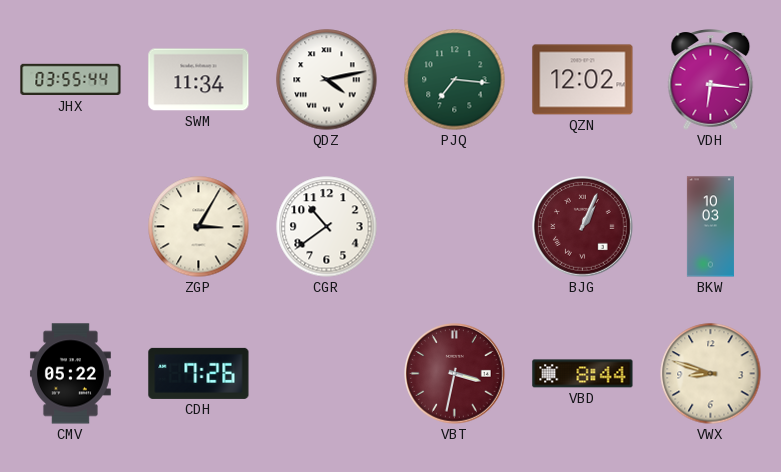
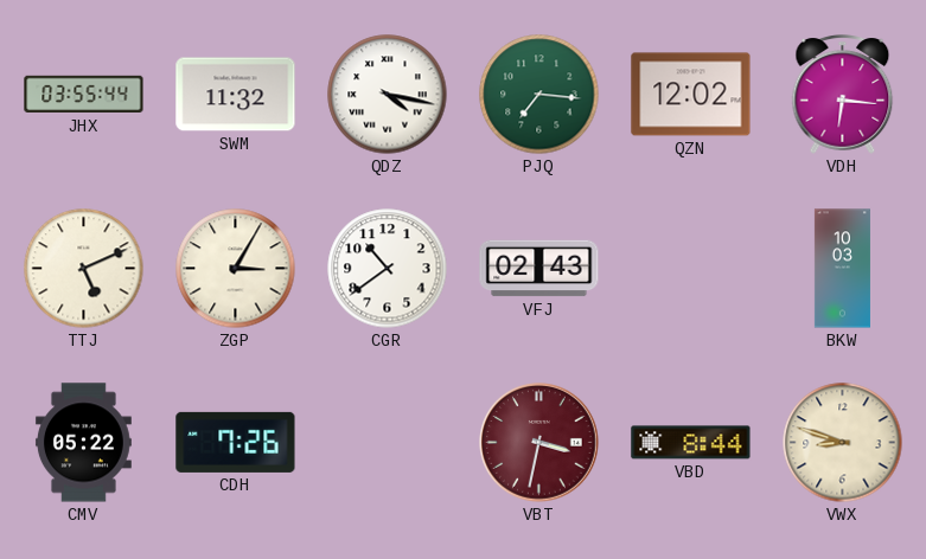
SWM: 11:34 -> 11:32 (236, 95)
QDZ: 4:13 -> 4:17 (388, 95)
TTJ: none -> 5:11 (84, 269)
VFJ: none -> 02:43 (539, 269)
BJG: 1:04 -> none (583, 227)
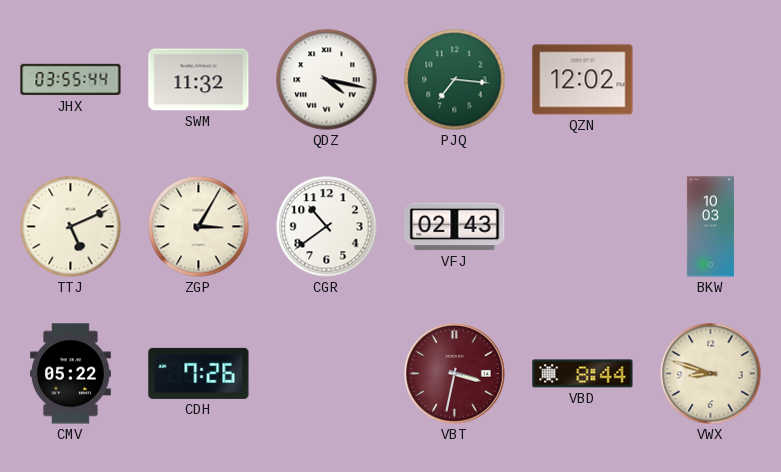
VDH: 6:16 -> none (843, 95)
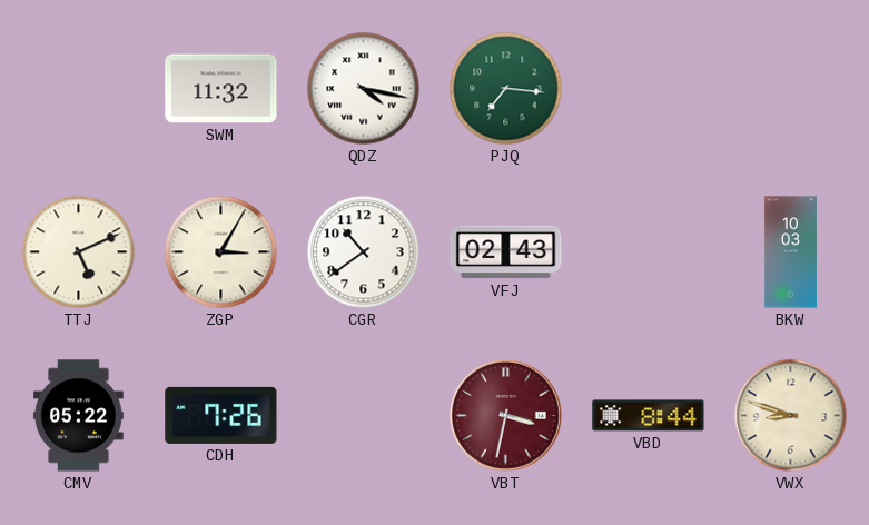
JHX: 03:55 -> none (71, 80)
QZN: 12:02 -> none (583, 80)
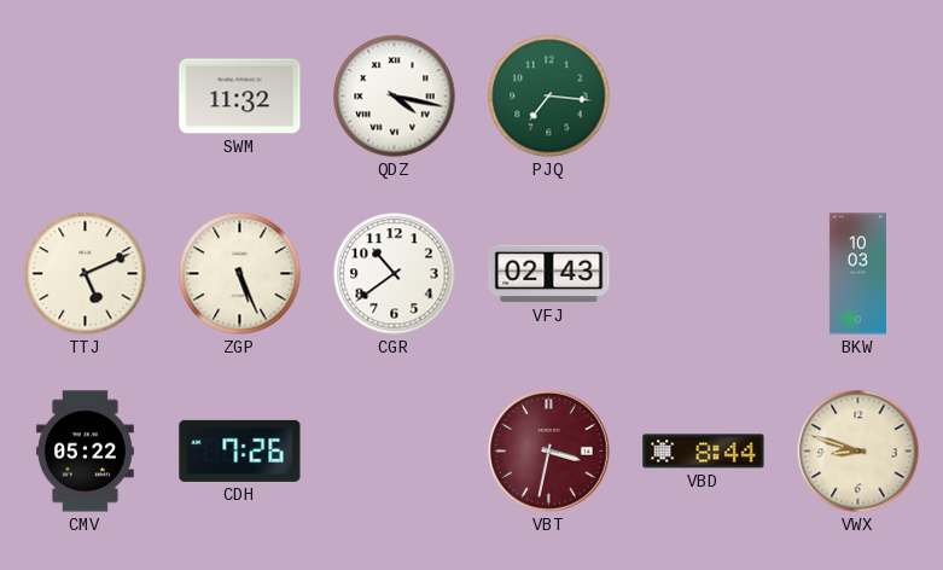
ZGP: 3:05 -> 5:26 (240, 274)
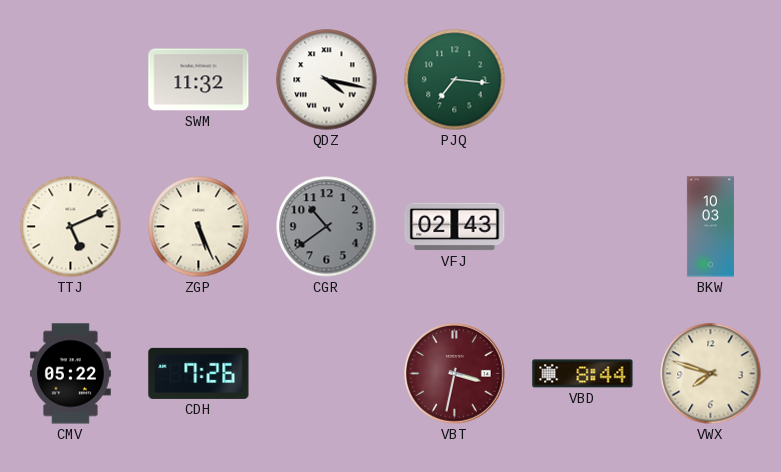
CGR dial: white -> grey (327, 227)
VWX: 8:48 -> 7:48 (711, 374)
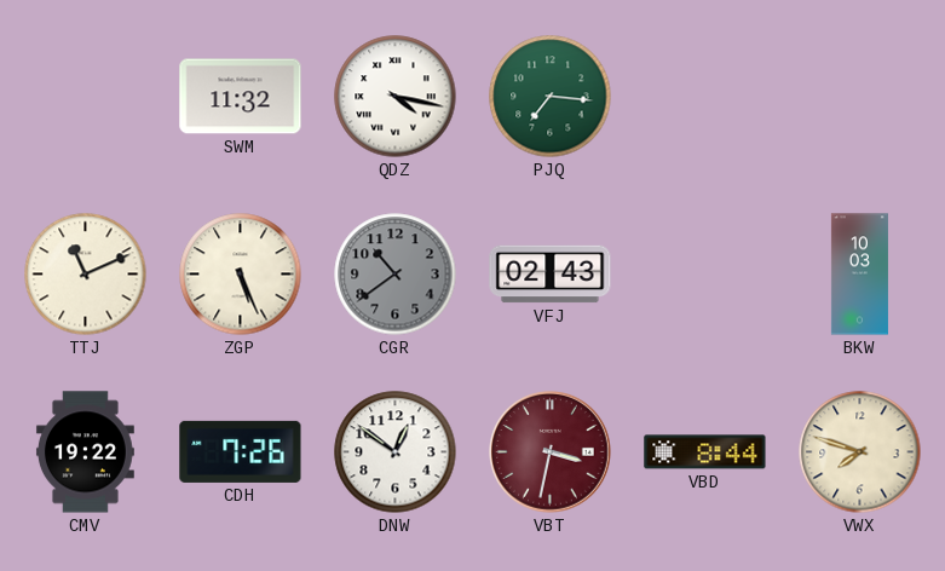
TTJ: 5:11 -> 11:11 (86, 275)
CMV: 05:22 -> 19:22 (85, 452)
DNW: none -> 12:51 (396, 452)
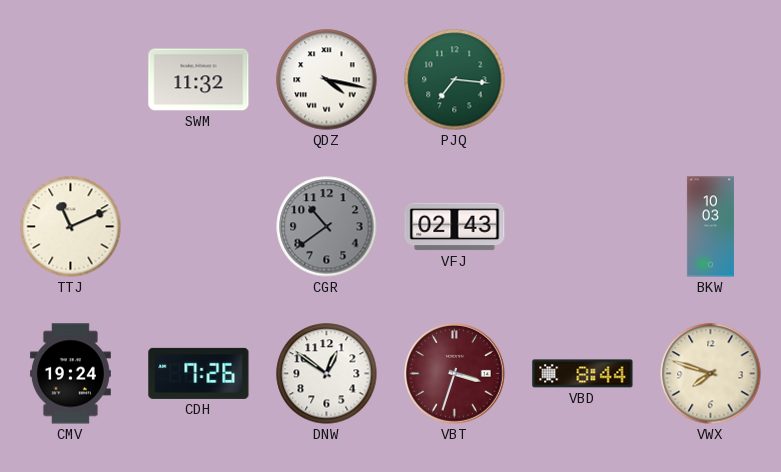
ZGP: 5:26 -> none (241, 275)
CMV: 19:22 -> 19:24 (70, 374)
VBT: 3:32 -> 3:33 (455, 374)
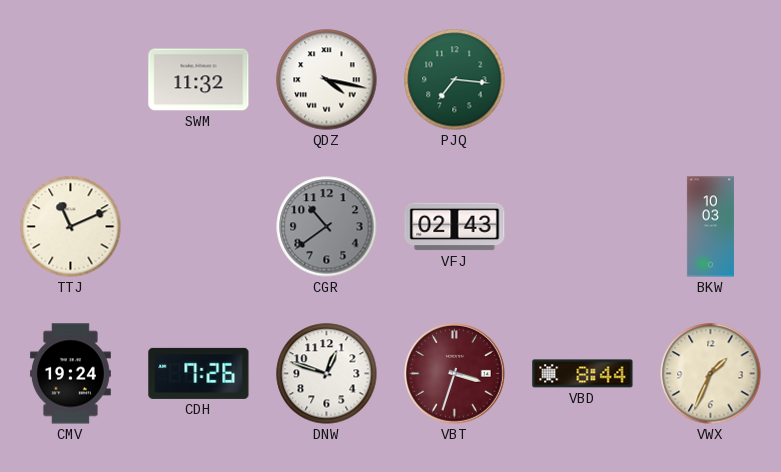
DNW: 12:51 -> 12:48 (327, 374)
VWX: 7:48 -> 1:34 (711, 374)
